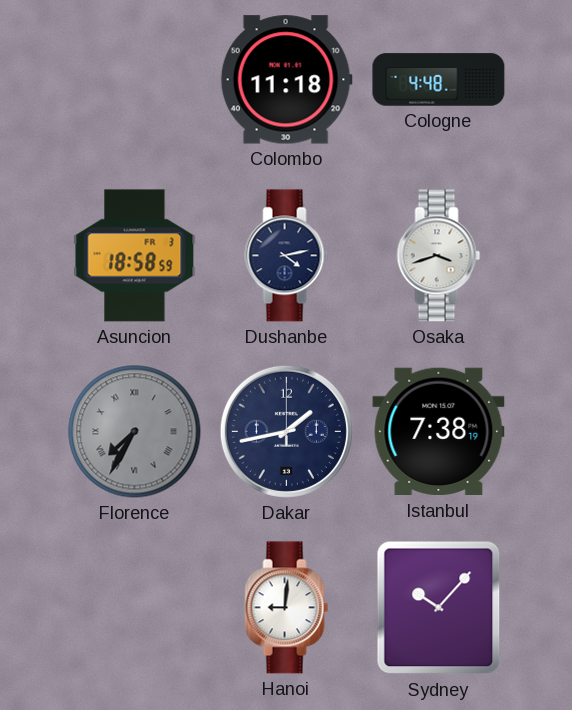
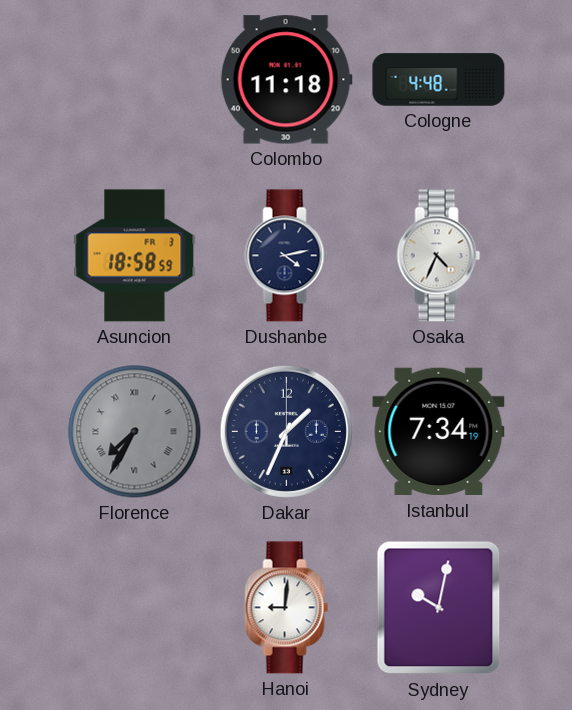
Osaka: 3:42 -> 4:34 (439, 256)
Dakar: 1:43 -> 1:34 (286, 431)
Istanbul: 7:38 -> 7:34 (439, 432)
Sydney: 10:07 -> 10:02 (439, 608)
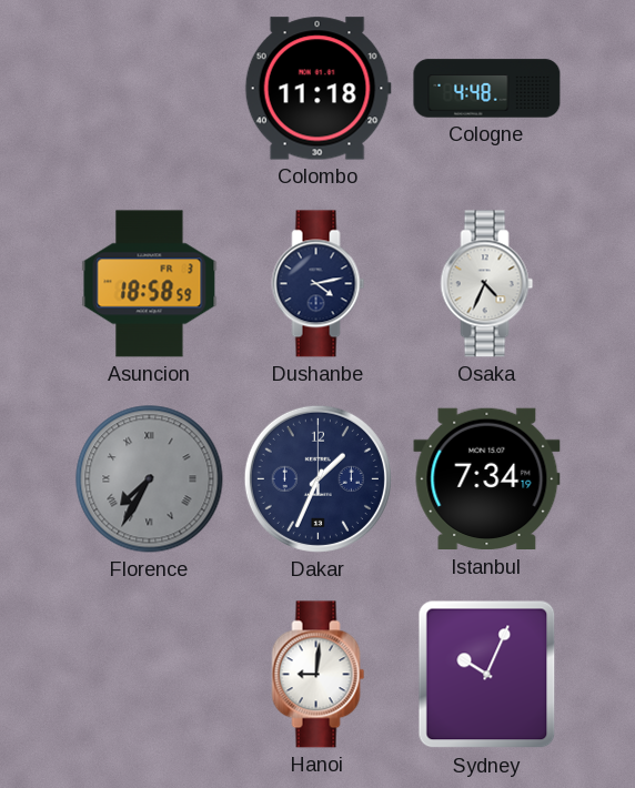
Sydney: 10:02 -> 10:04 (487, 675)
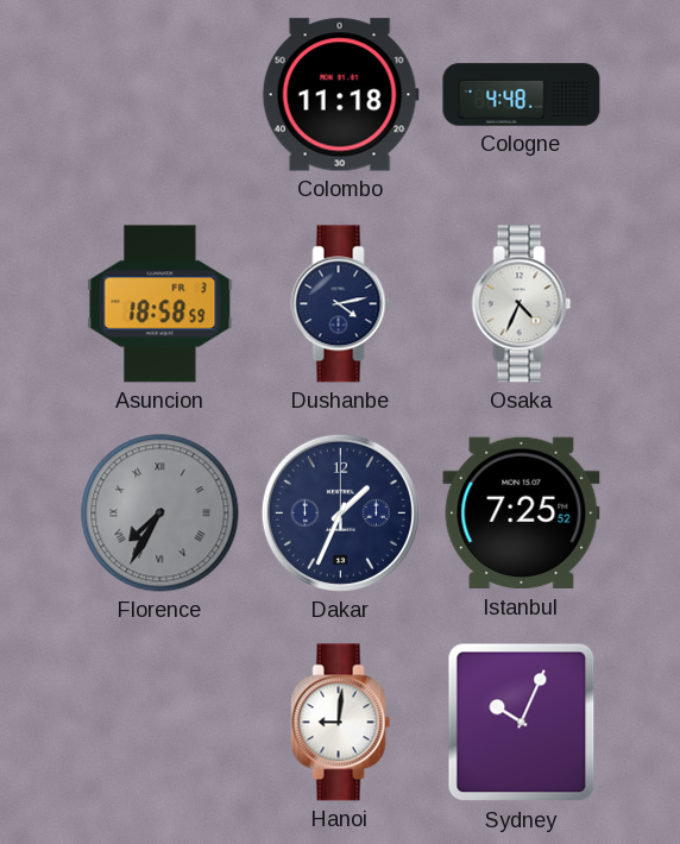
Istanbul: 7:34 -> 7:25 (522, 514)
